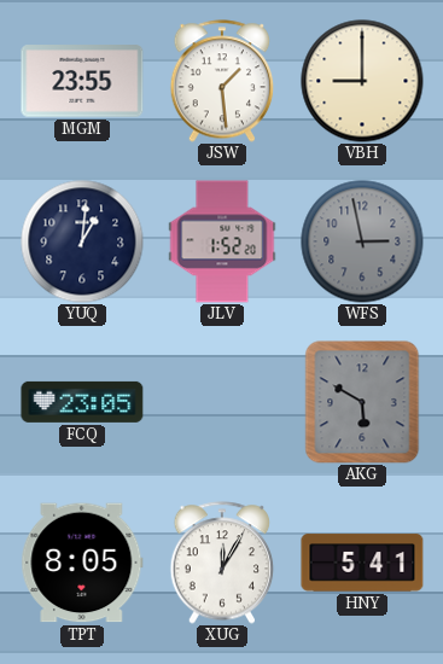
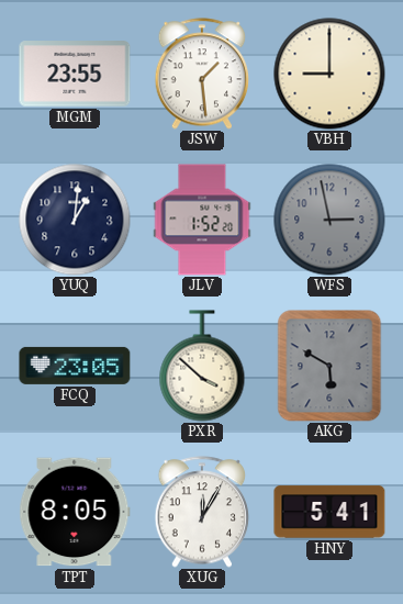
PXR: none -> 3:52 (202, 366)
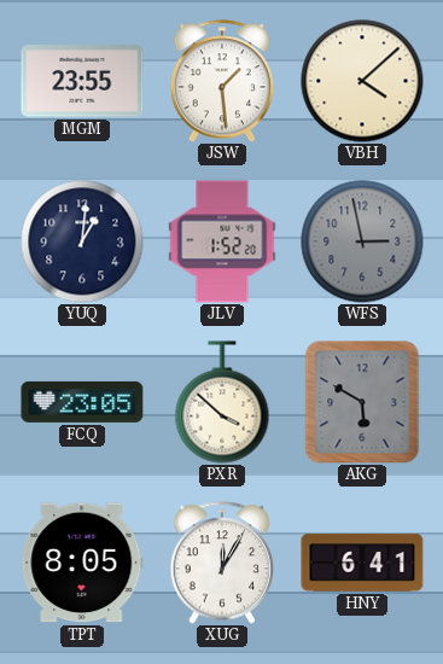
VBH: 9:00 -> 4:08 (362, 81)
HNY: 5:41 -> 6:41 (362, 563)
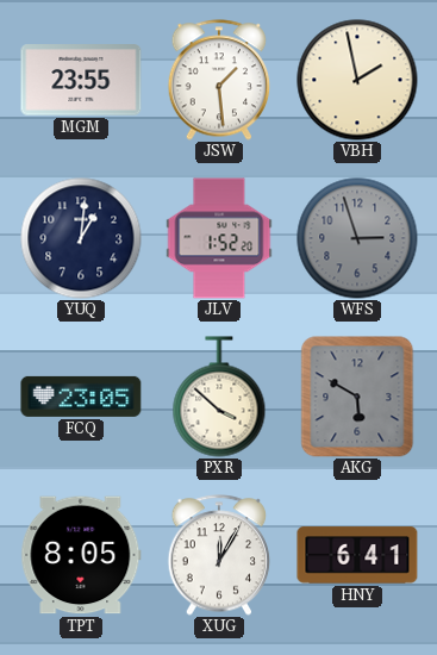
VBH: 4:08 -> 1:58 (357, 80)
WFS: 2:58 -> 2:57 (357, 238)
